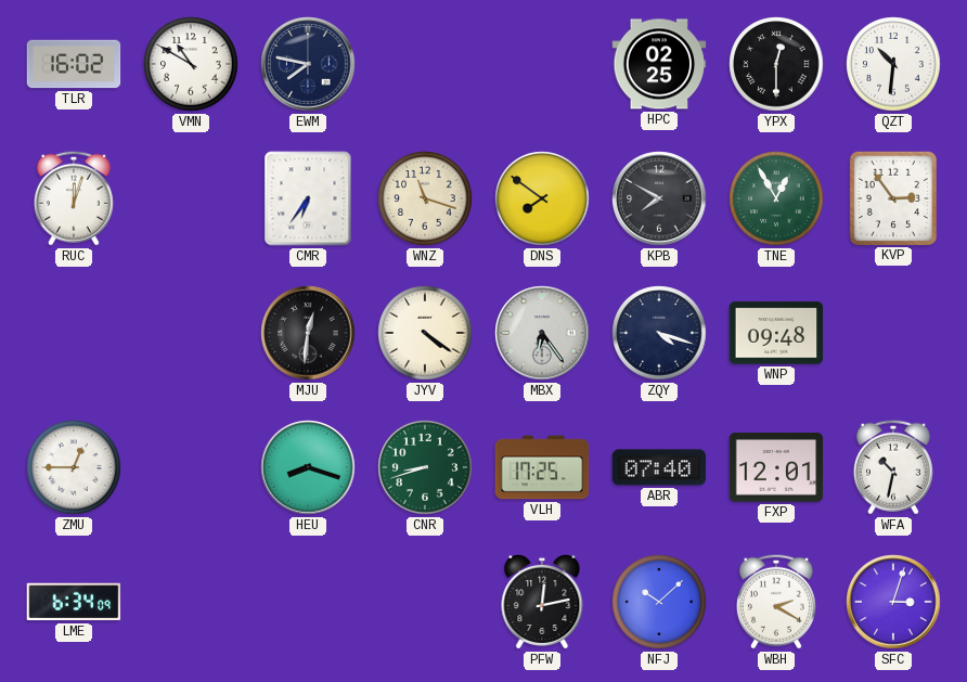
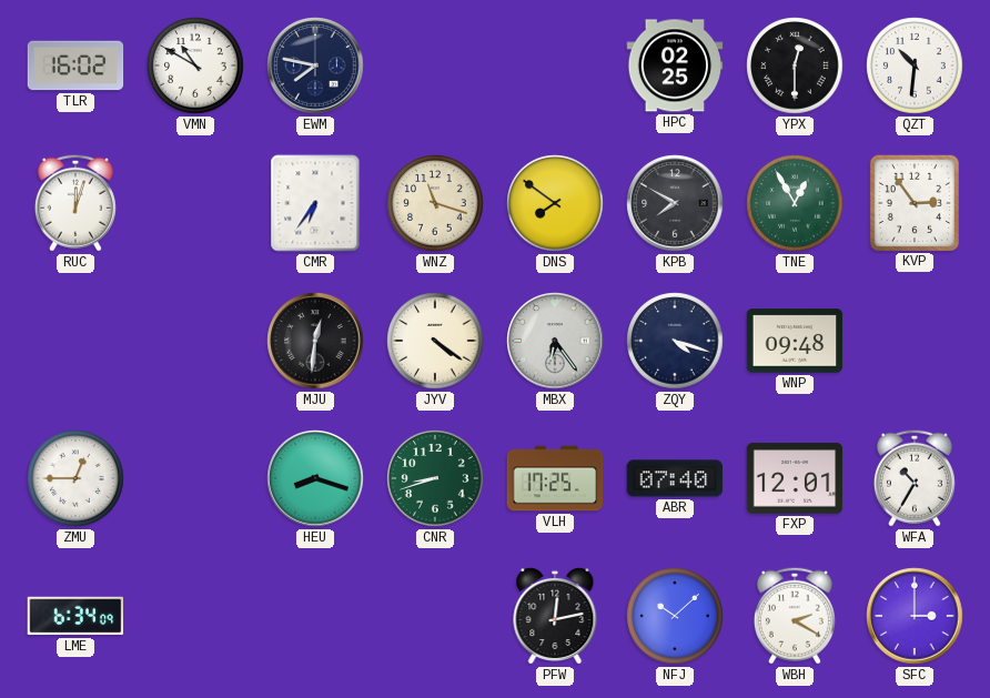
WFA: 10:32 -> 10:35 (915, 478)
SFC: 3:03 -> 3:00 (915, 616)
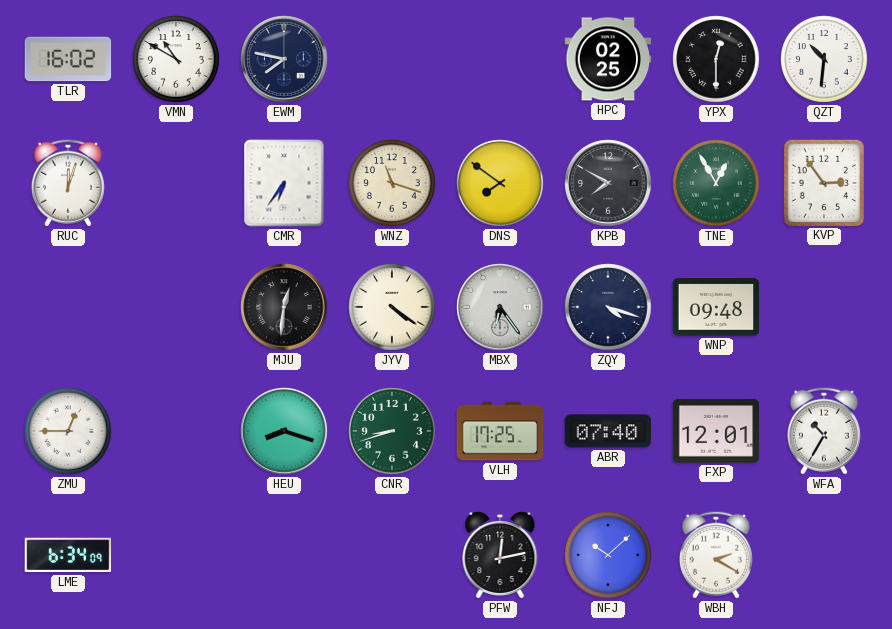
SFC: 3:00 -> none (915, 616)
